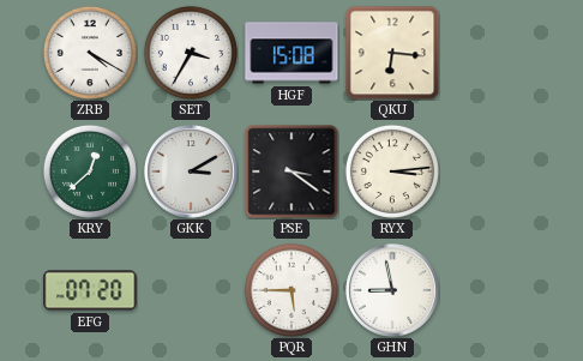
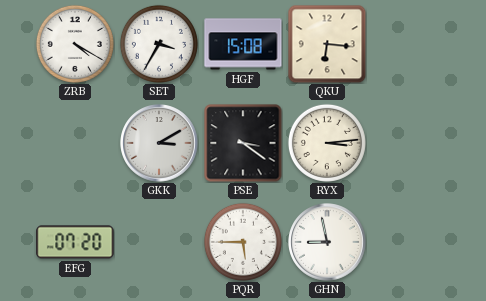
KRY: 12:38 -> none (90, 172)
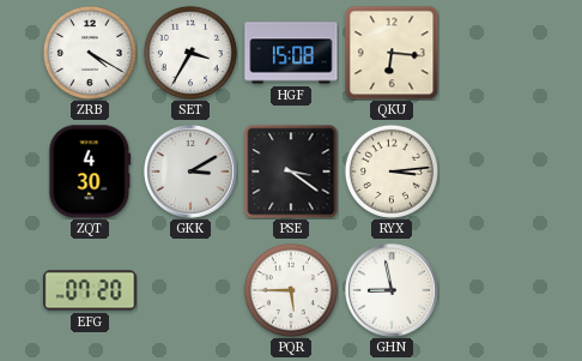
ZQT: none -> 4:30 (90, 172)
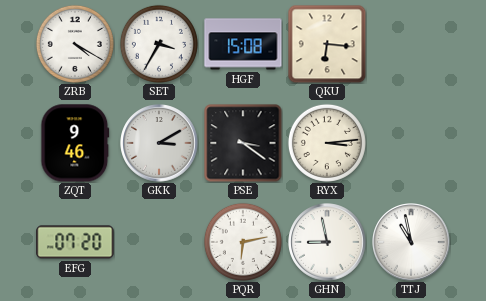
ZQT: 4:30 -> 9:46 (75, 143)
PQR: 5:45 -> 6:13 (243, 242)
TTJ: none -> 10:58 (411, 242)
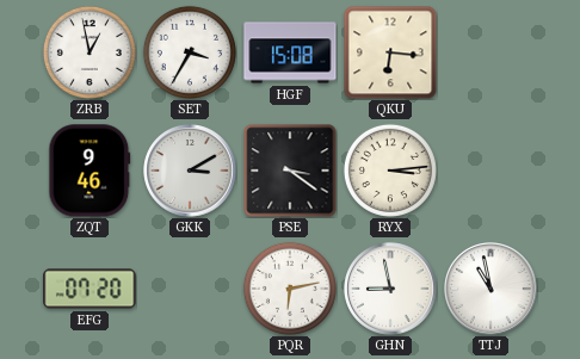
ZRB: 4:20 -> 12:58 (90, 52)
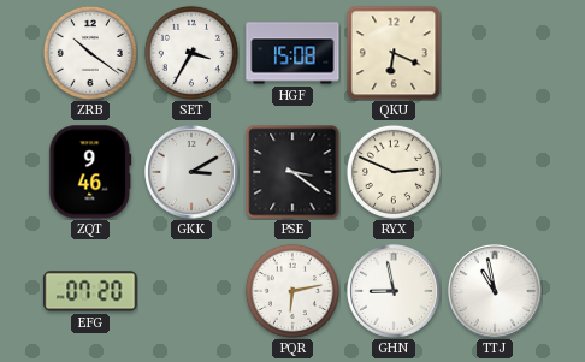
ZRB: 12:58 -> 10:21 (90, 53)
QKU: 6:16 -> 6:19 (394, 53)
RYX: 3:14 -> 2:49 (394, 172)
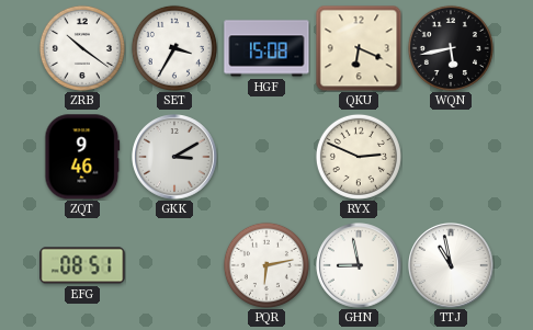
WQN: none -> 5:43 (451, 48)
PSE: 3:21 -> none (292, 172)
EFG: 07:20 -> 08:51 (82, 265)
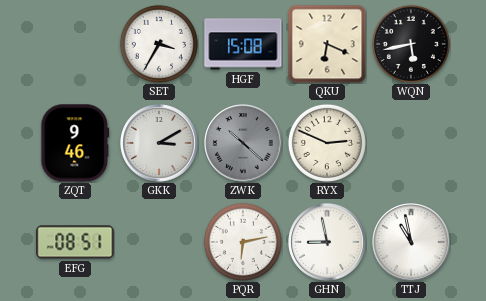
ZRB: 10:21 -> none (82, 48)
ZWK: none -> 10:22 (243, 143)
